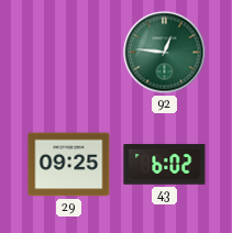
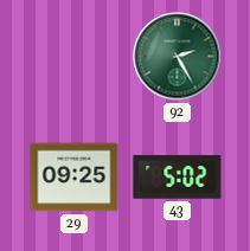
92: 12:46 -> 2:25 (178, 57)
43: 6:02 -> 5:02 (178, 178)
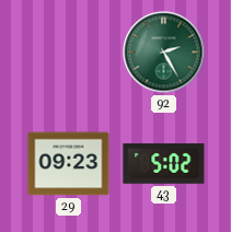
29: 09:25 -> 09:23 (69, 164)
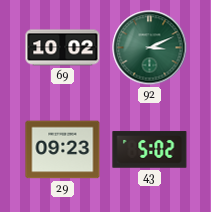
69: none -> 10:02 (63, 48)
92: 2:25 -> 3:11 (150, 48)
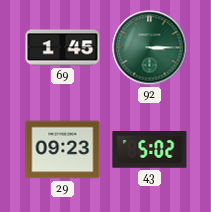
69: 10:02 -> 1:45 (63, 48)
92: 3:11 -> 3:15 (150, 48)
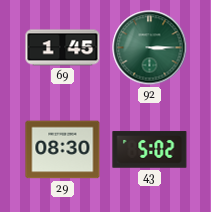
29: 09:23 -> 08:30 (63, 150)
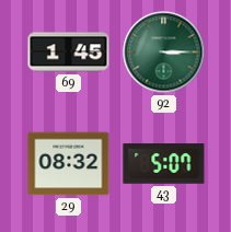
29: 08:30 -> 08:32 (69, 164)
43: 5:02 -> 5:07 (164, 164)
